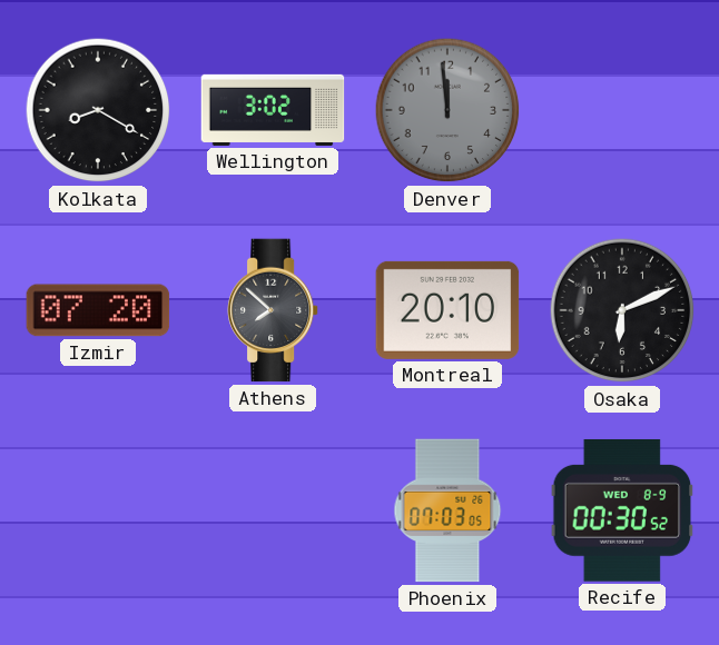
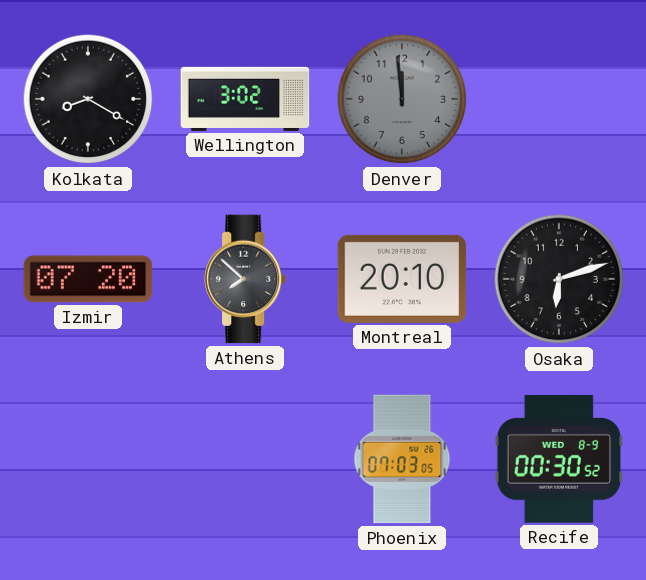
Osaka: 6:11 -> 6:12 (559, 279)
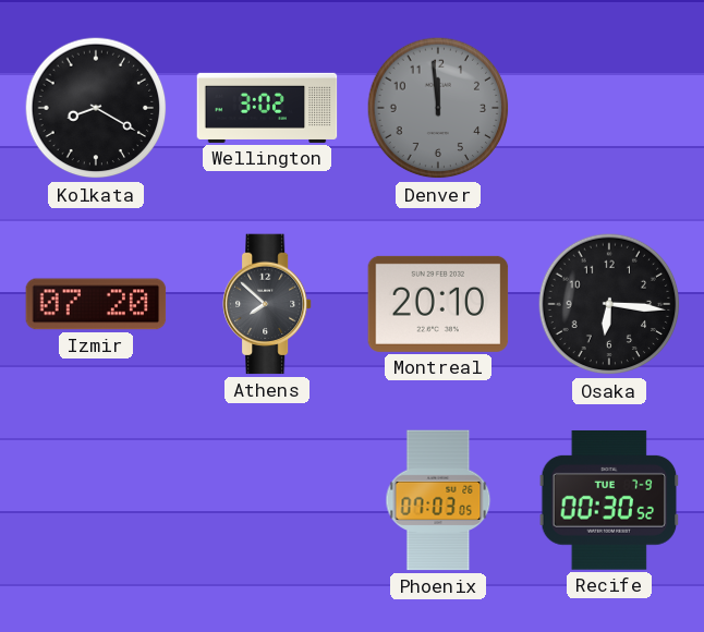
Osaka: 6:12 -> 6:16 (609, 304)
Recife date: WED 8-9 -> TUE 7-9 (609, 500)
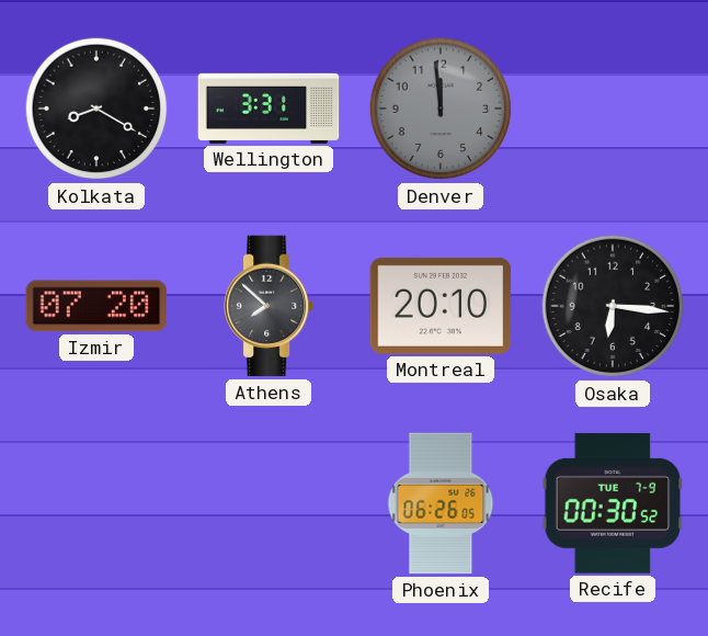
Wellington: 3:02 -> 3:31 (269, 109)
Phoenix: 07:03 -> 06:26 (441, 503)
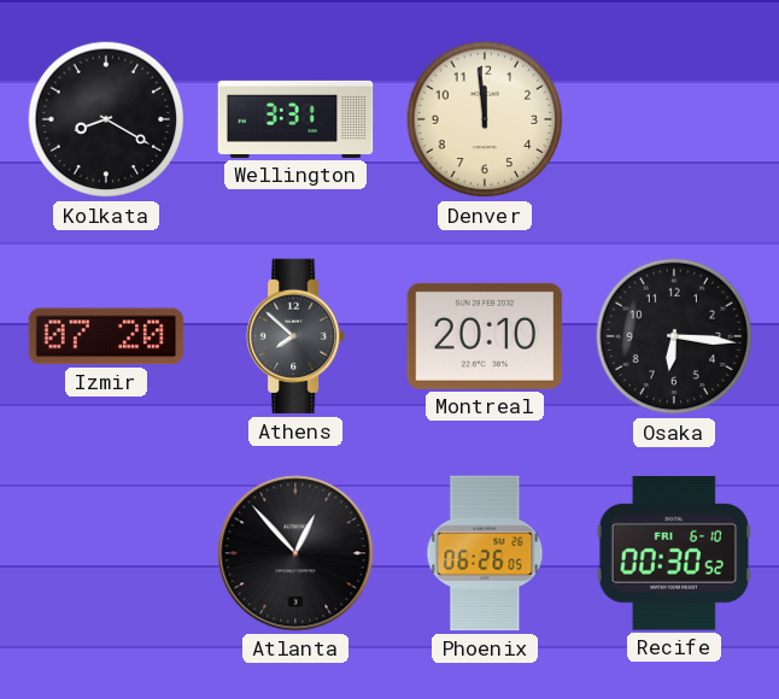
Denver dial: grey -> cream (485, 119)
Atlanta: none -> 12:53 (295, 553)
Recife date: TUE 7-9 -> FRI 6-10 (674, 553)
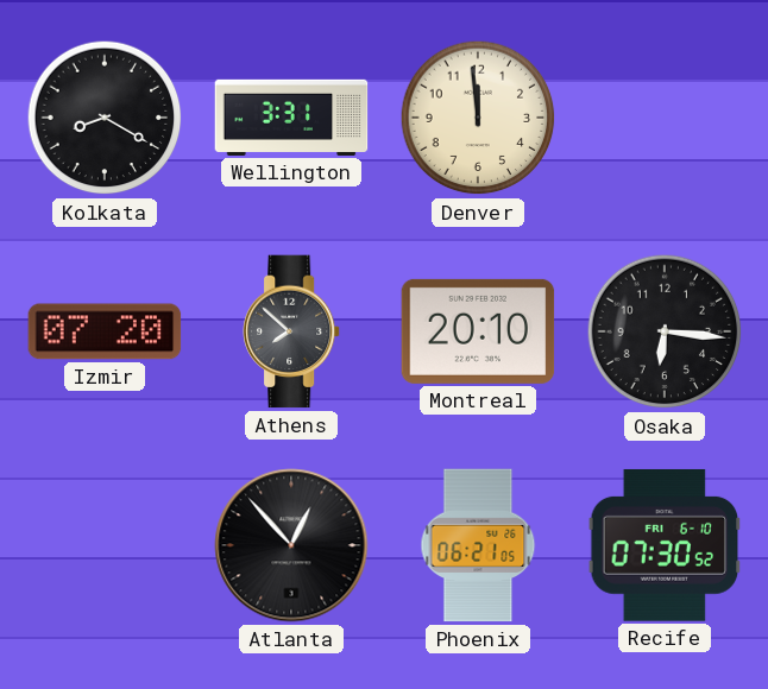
Phoenix: 06:26 -> 06:21 (478, 545)
Recife: 00:30 -> 07:30 (665, 545)
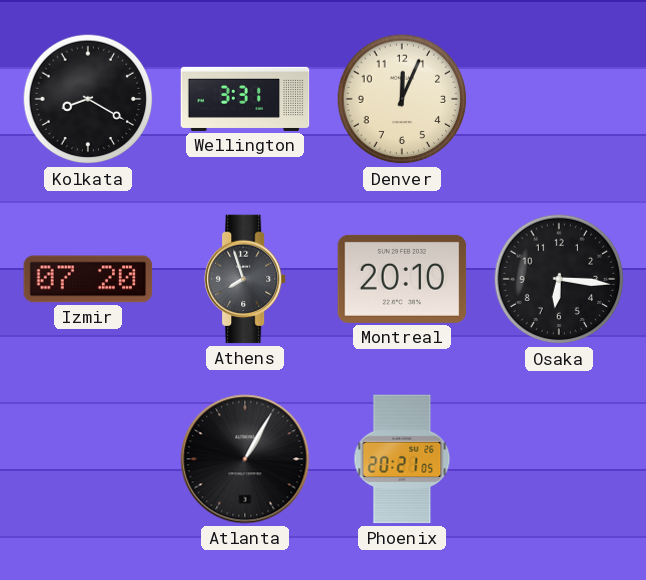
Denver: 11:59 -> 12:04 (402, 99)
Athens: 7:52 -> 7:57 (246, 279)
Atlanta: 12:53 -> 1:05 (245, 459)
Phoenix: 06:21 -> 20:21 (402, 459)
Recife: 07:30 -> none (665, 545)
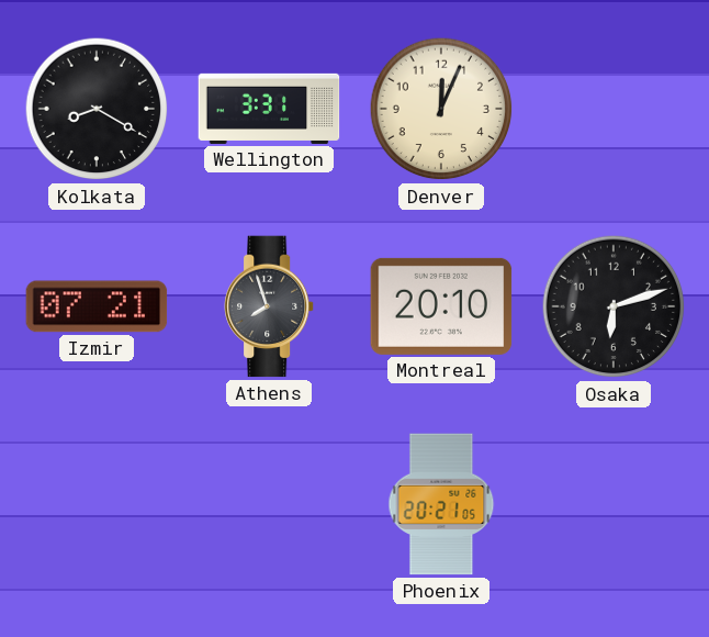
Izmir: 07:20 -> 07:21 (97, 306)
Osaka: 6:16 -> 6:12 (614, 306)
Atlanta: 1:05 -> none (245, 459)
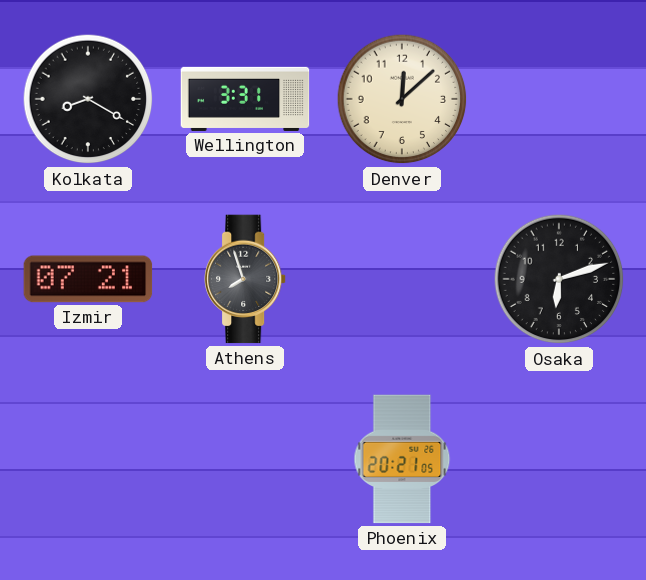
Denver: 12:04 -> 12:08 (402, 99)
Montreal: 20:10 -> none (441, 306)
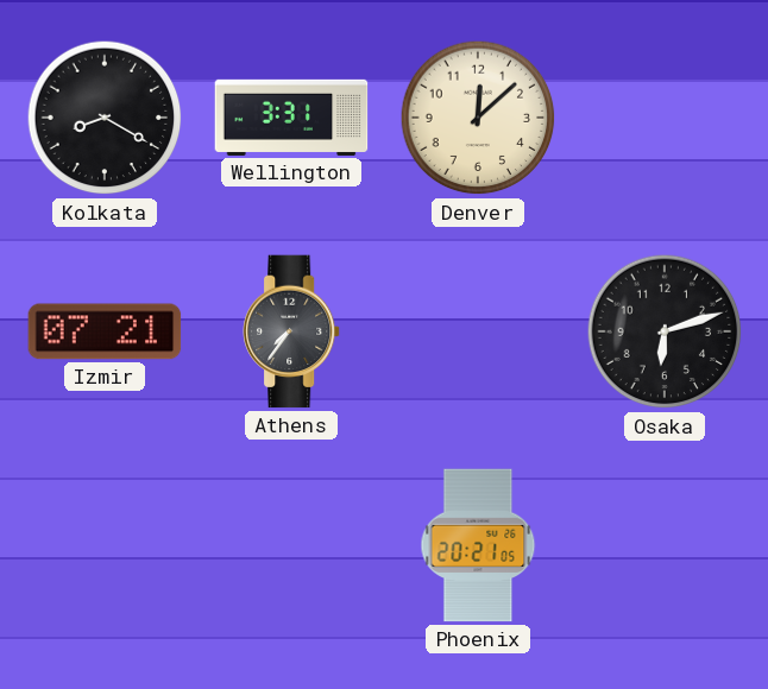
Athens: 7:57 -> 7:36 (292, 331)
